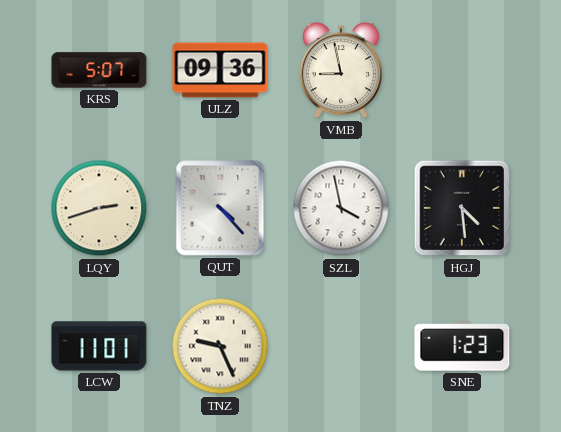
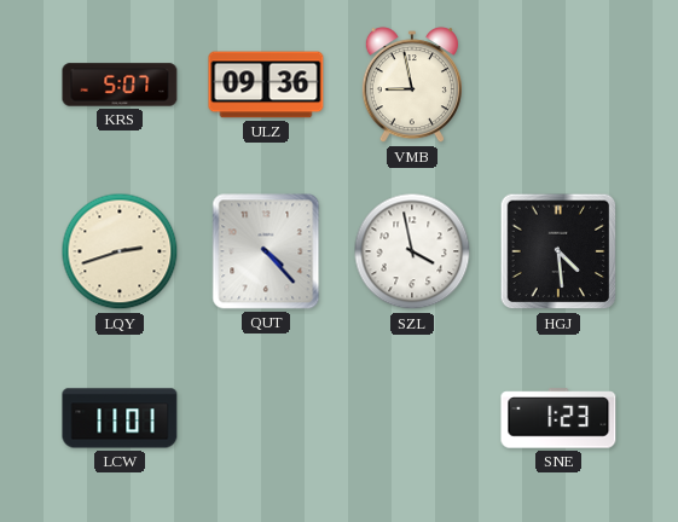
TNZ: 9:26 -> none (220, 346)
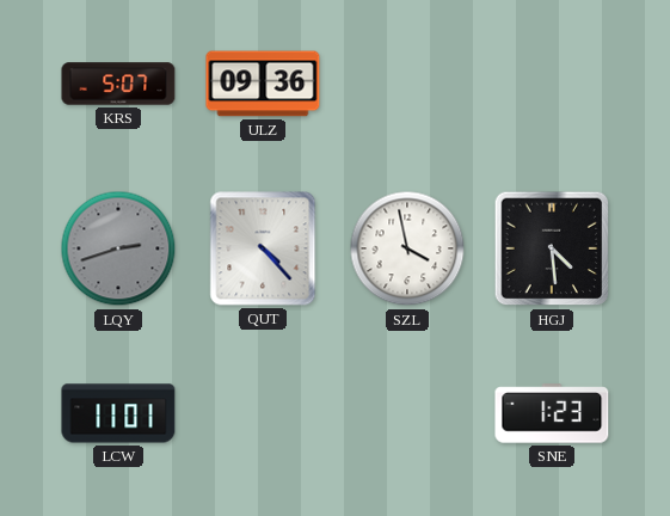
VMB: 8:58 -> none (412, 86)
LQY dial: cream -> grey (118, 248)
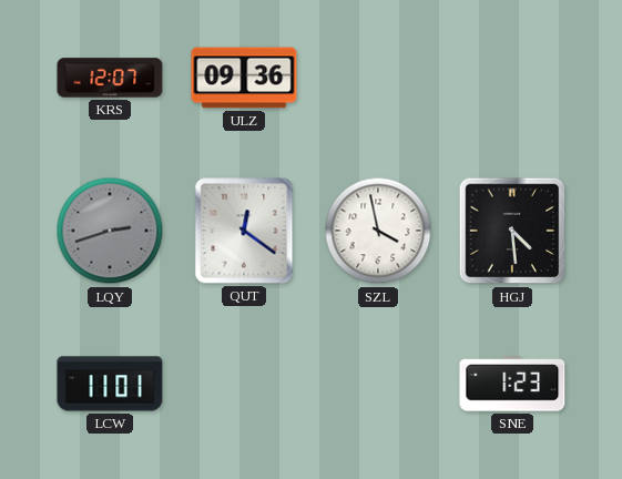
KRS: 5:07 -> 12:07 (110, 78)
QUT: 4:23 -> 12:21 (244, 231)
